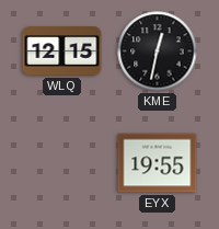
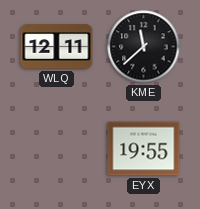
WLQ: 12:15 -> 12:11 (57, 47)
KME: 12:32 -> 11:38 (144, 47)
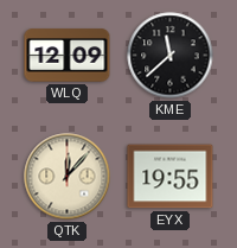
WLQ: 12:11 -> 12:09 (68, 56)
QTK: none -> 12:07 (68, 177)
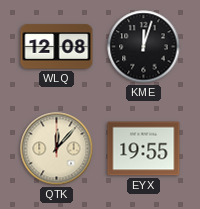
WLQ: 12:09 -> 12:08 (57, 47)
KME: 11:38 -> 12:03 (144, 47)
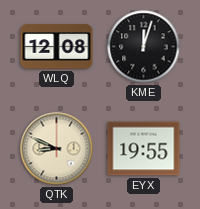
QTK: 12:07 -> 8:49 (57, 149)
